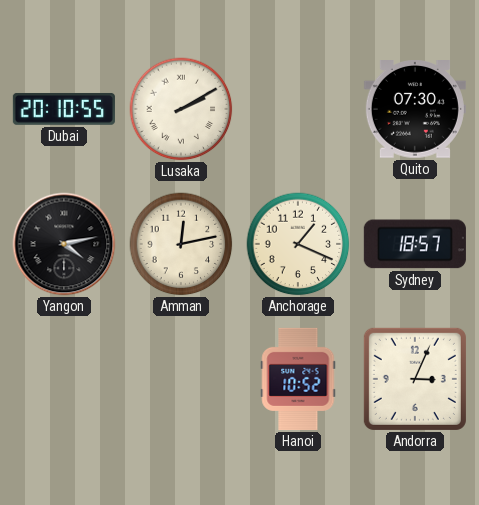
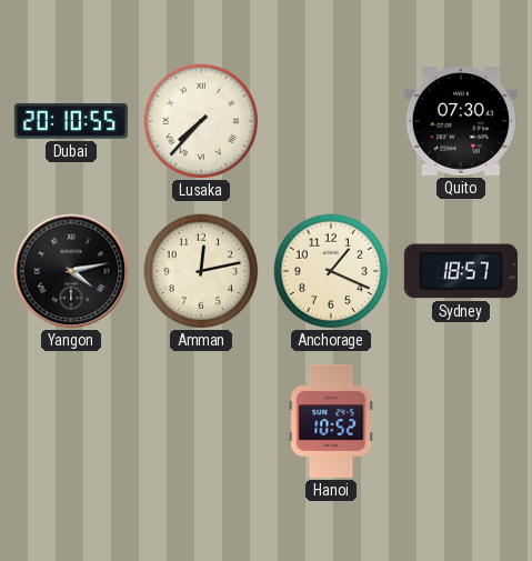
Lusaka: 2:10 -> 7:37 (201, 121)
Andorra: 3:04 -> none (415, 379)
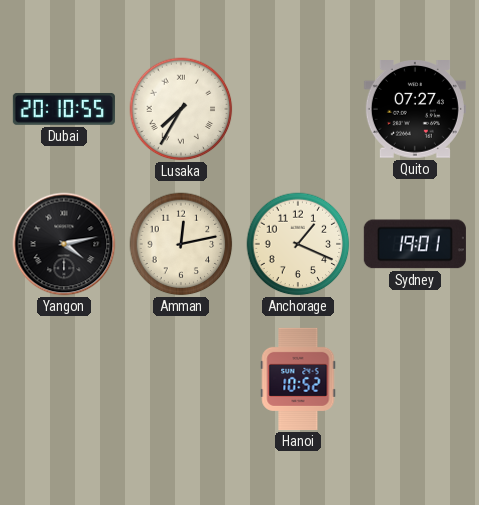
Lusaka: 7:37 -> 7:35 (181, 109)
Quito: 07:30 -> 07:27 (415, 110)
Sydney: 18:57 -> 19:01 (415, 244)
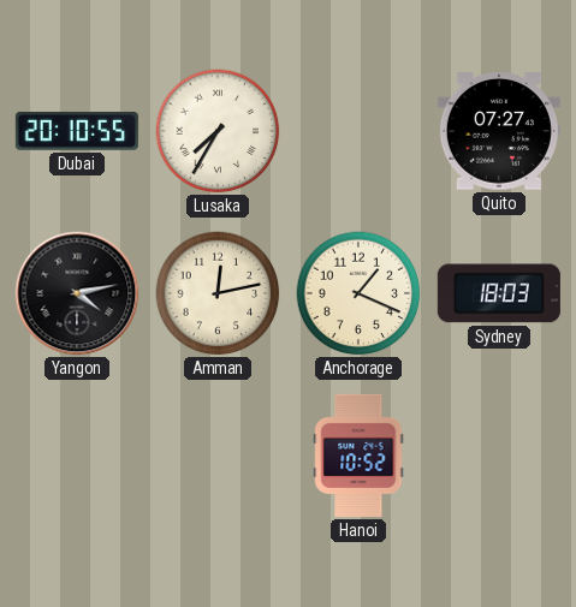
Sydney: 19:01 -> 18:03 (499, 293)
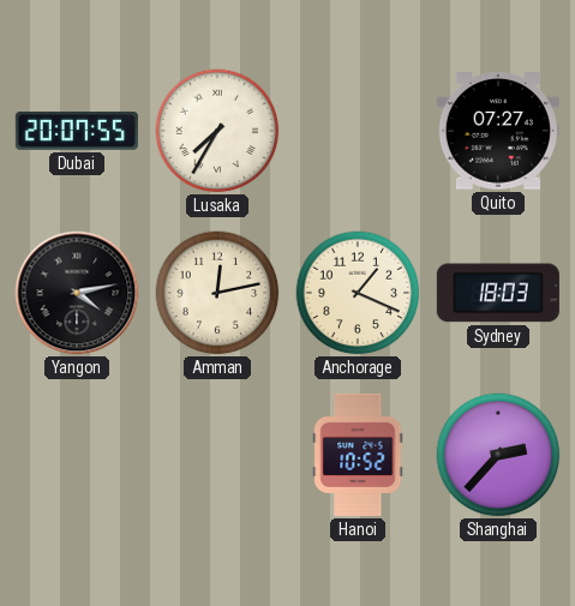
Dubai: 20:10 -> 20:07 (77, 131)
Shanghai: none -> 2:37 (498, 455)
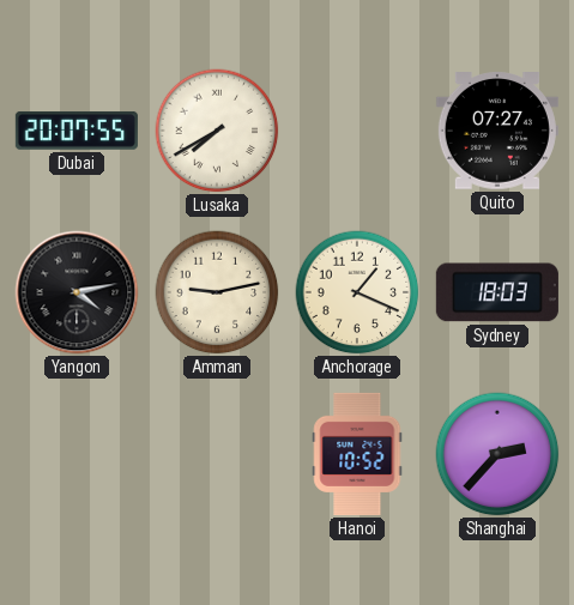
Lusaka: 7:35 -> 7:40 (217, 131)
Amman: 12:13 -> 9:13 (217, 292)
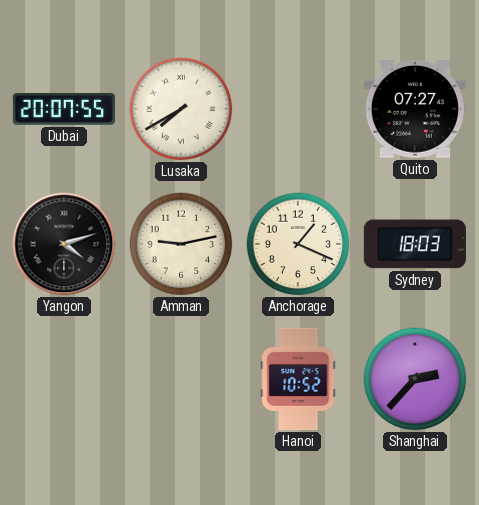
Yangon: 4:13 -> 4:12 (64, 244)
